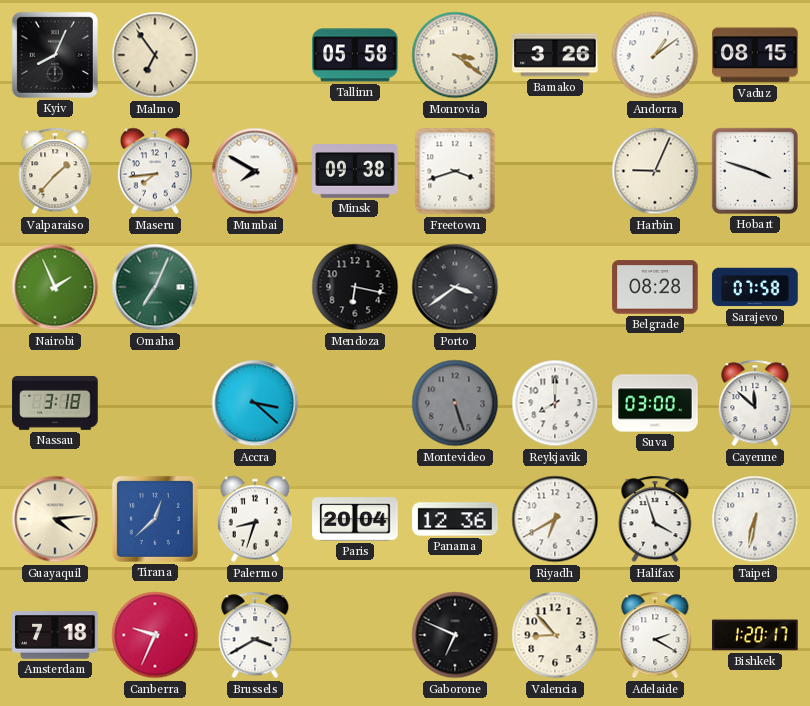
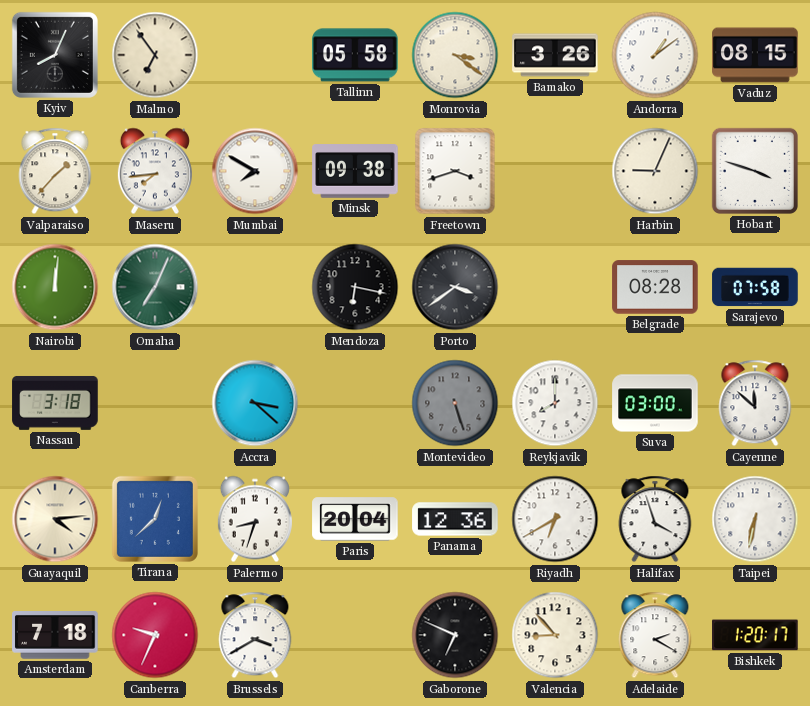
Nairobi: 1:56 -> 12:01 (55, 287)
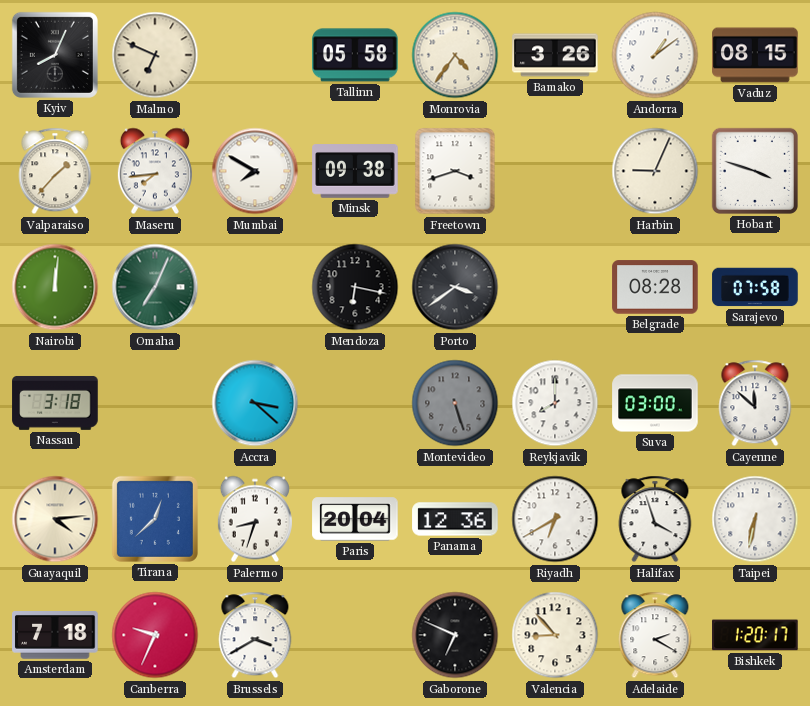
Malmo: 6:54 -> 6:49 (155, 55)
Monrovia: 3:21 -> 4:36 (455, 55)
